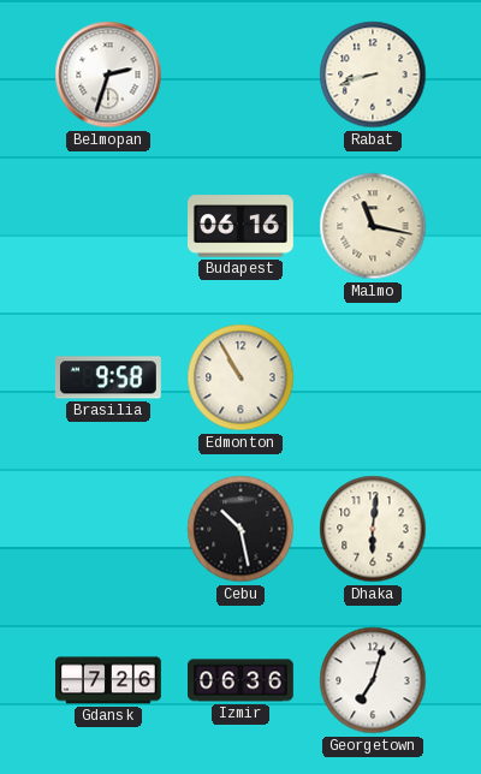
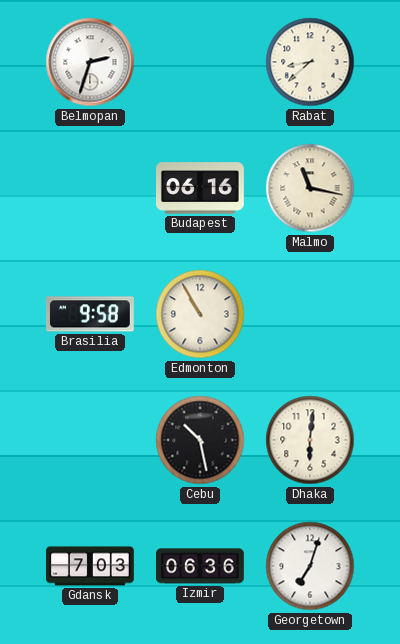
Rabat: 8:42 -> 8:38 (310, 62)
Gdansk: 7:26 -> 7:03 (91, 566)
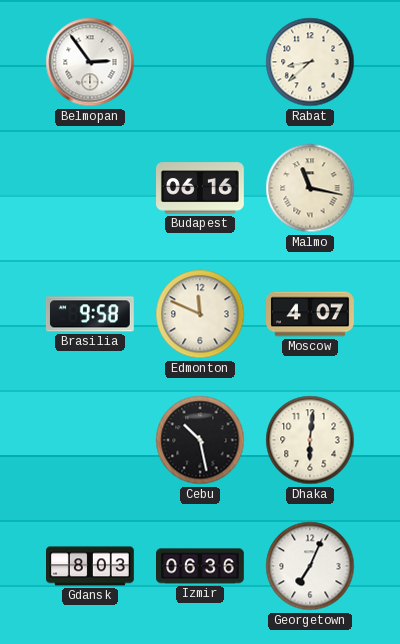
Belmopan: 2:33 -> 2:54 (90, 62)
Edmonton: 10:55 -> 11:49 (200, 314)
Moscow: none -> 4:07 (311, 314)
Gdansk: 7:03 -> 8:03 (91, 566)
Georgetown: 7:03 -> 7:04 (310, 566)
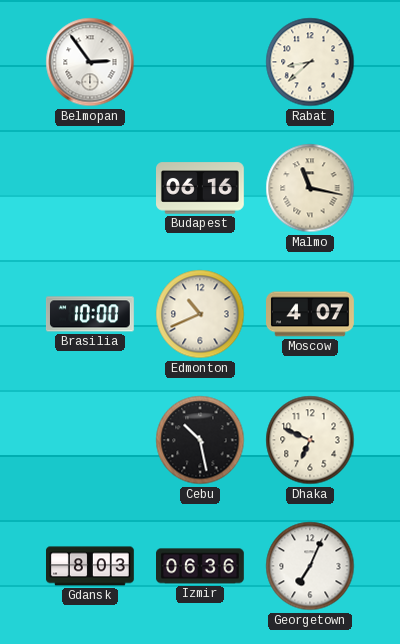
Brasilia: 9:58 -> 10:00 (90, 314)
Edmonton: 11:49 -> 10:41 (200, 314)
Dhaka: 6:01 -> 6:49 (310, 440)
